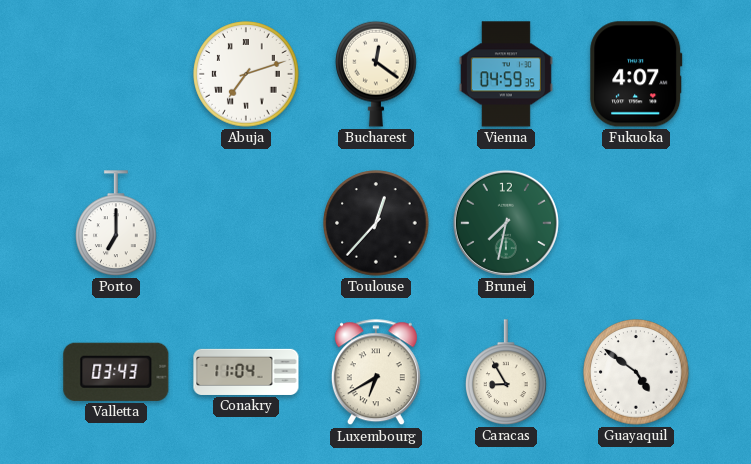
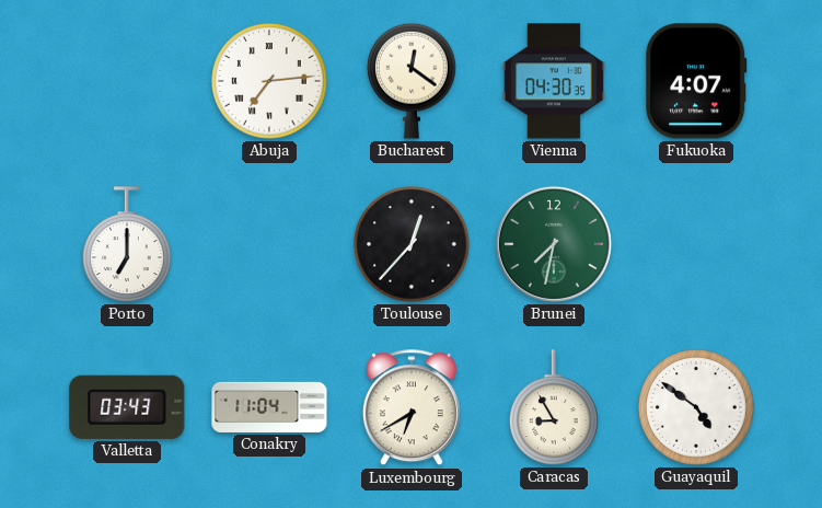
Abuja: 7:12 -> 7:14 (269, 81)
Vienna: 04:59 -> 04:30 (554, 81)
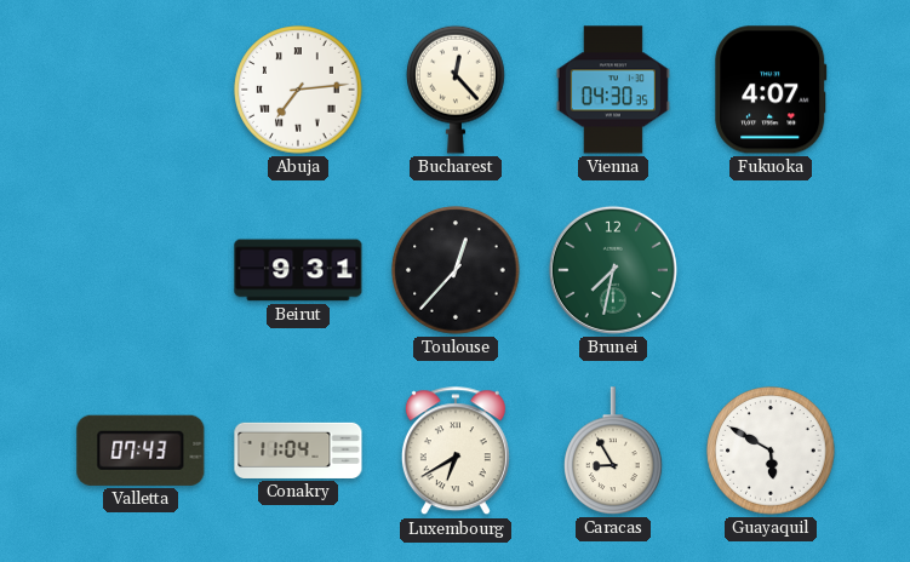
Bucharest: 12:21 -> 12:23 (457, 90)
Porto: 7:00 -> none (128, 244)
Beirut: none -> 9:31 (298, 270)
Valletta: 03:43 -> 07:43 (141, 451)
Guayaquil: 4:51 -> 5:50 (771, 451)
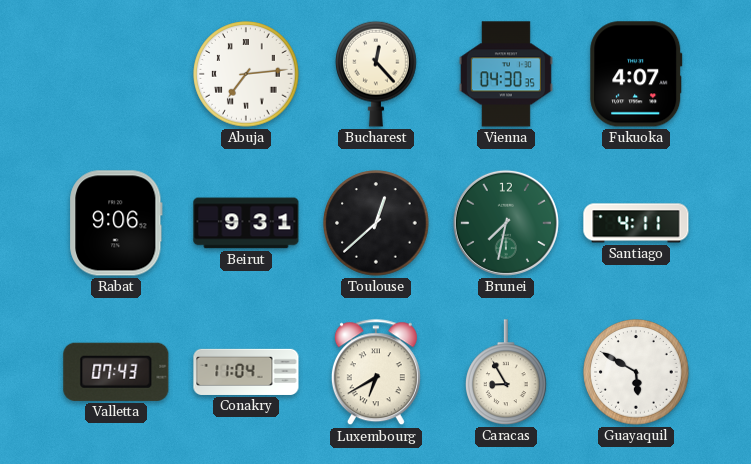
Rabat: none -> 9:06 (116, 223)
Toulouse: 12:37 -> 12:38 (376, 223)
Santiago: none -> 4:11 (636, 223)
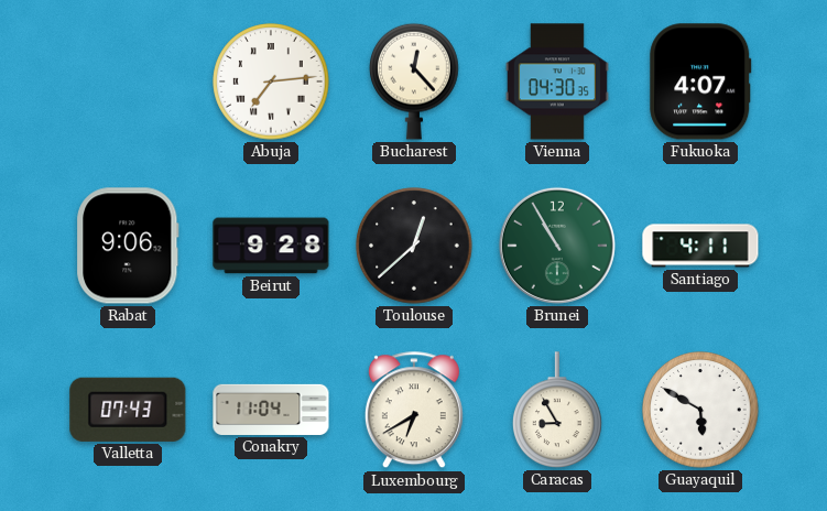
Beirut: 9:31 -> 9:28 (271, 246)
Brunei: 7:32 -> 10:55 (557, 246)
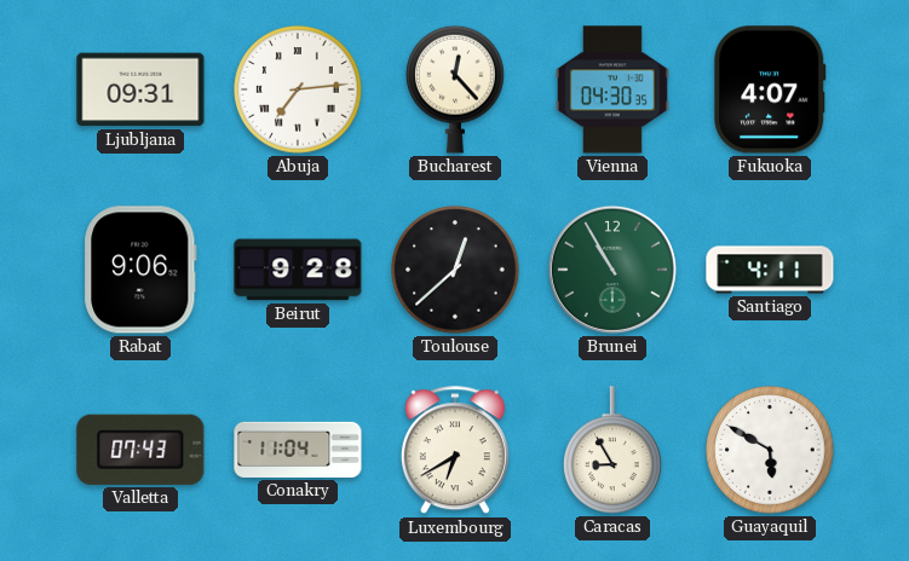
Ljubljana: none -> 09:31 (140, 89)
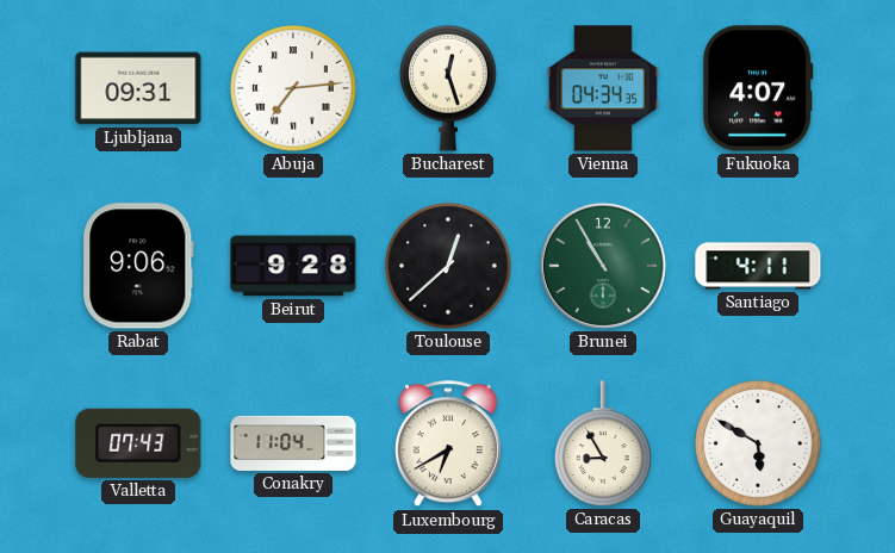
Bucharest: 12:23 -> 12:27 (449, 88)
Vienna: 04:30 -> 04:34 (603, 88)
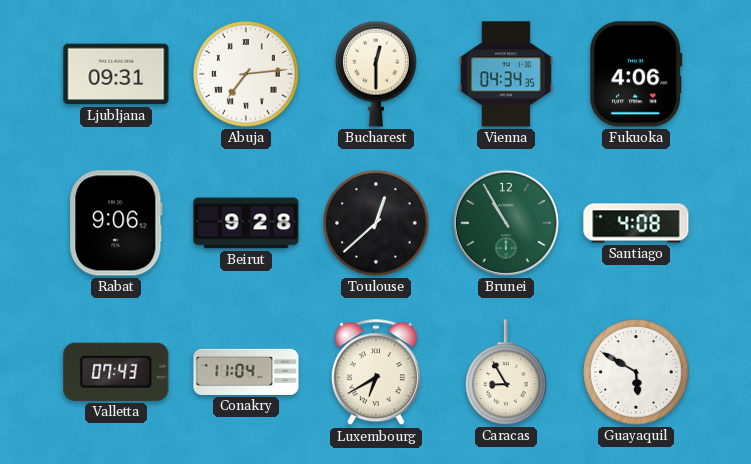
Bucharest: 12:27 -> 12:30 (377, 74)
Fukuoka: 4:07 -> 4:06 (636, 74)
Santiago: 4:11 -> 4:08 (636, 223)
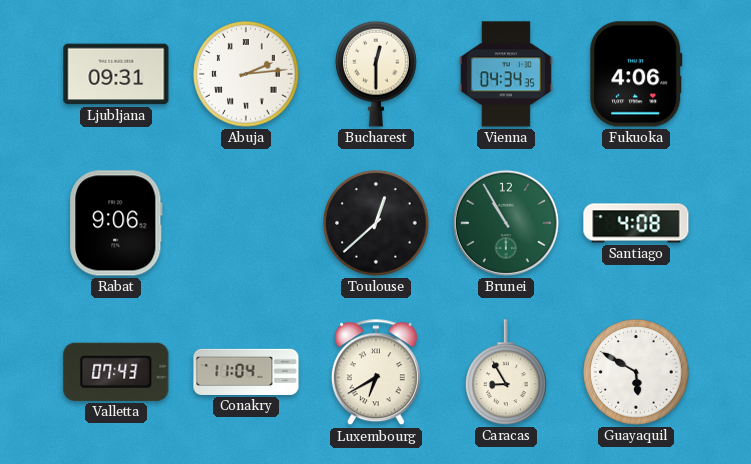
Abuja: 7:14 -> 2:14 (246, 74)
Beirut: 9:28 -> none (246, 223)
